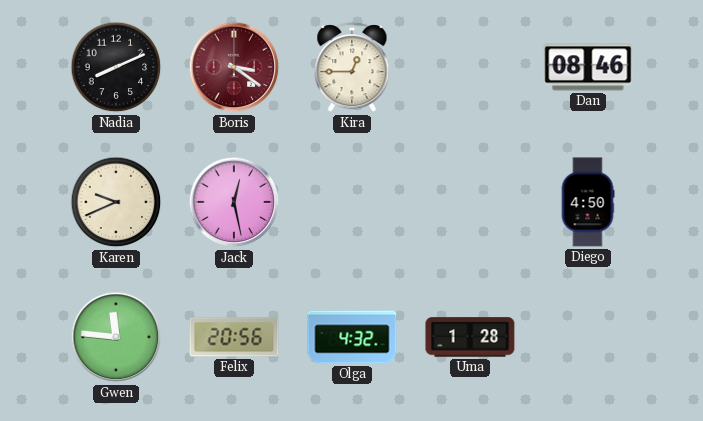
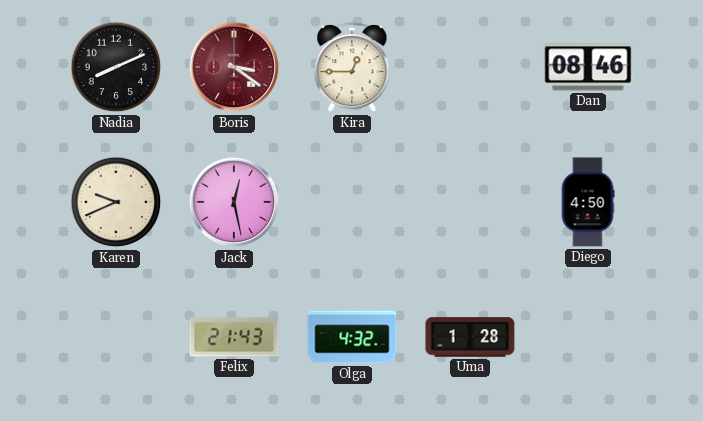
Gwen: 11:46 -> none (116, 337)
Felix: 20:56 -> 21:43 (234, 337)
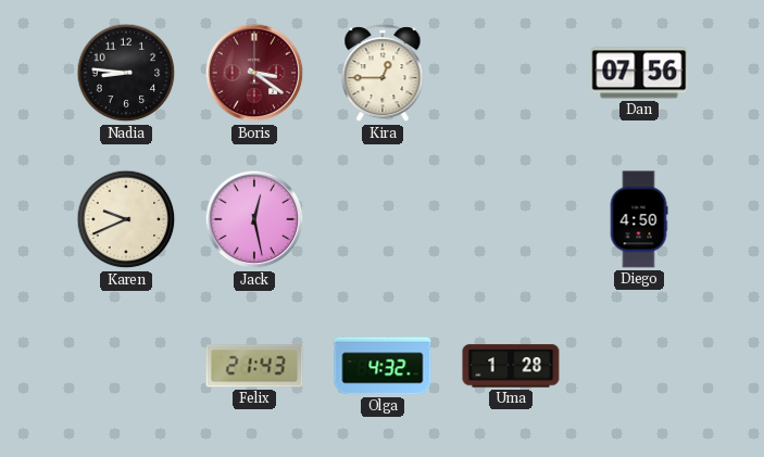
Nadia: 8:11 -> 8:46 (126, 73)
Dan: 08:46 -> 07:56 (639, 73)
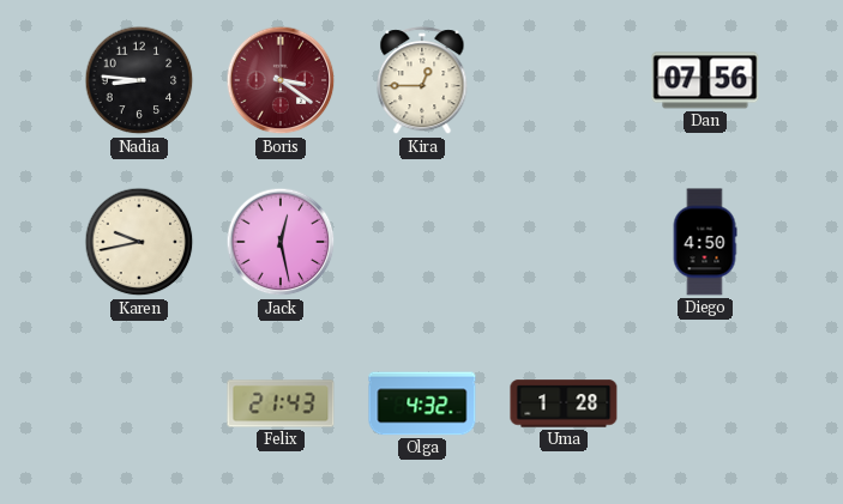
Karen: 9:41 -> 9:43 (139, 242)
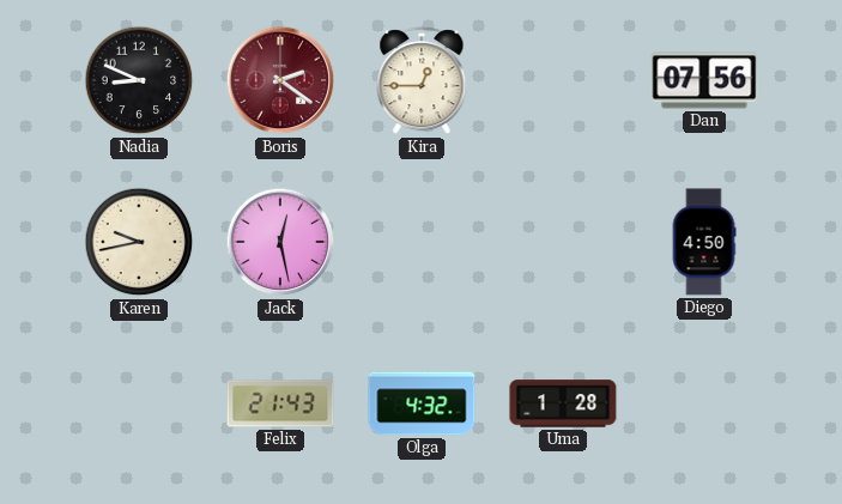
Nadia: 8:46 -> 8:49 (139, 80)
Boris: 3:21 -> 2:21 (280, 80)
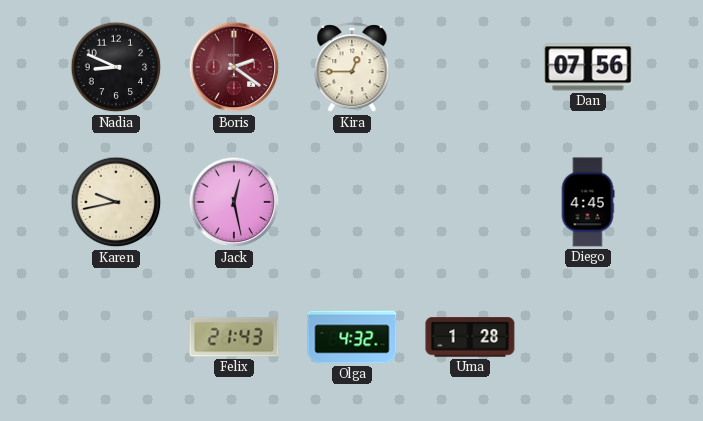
Diego: 4:50 -> 4:45 (588, 202)
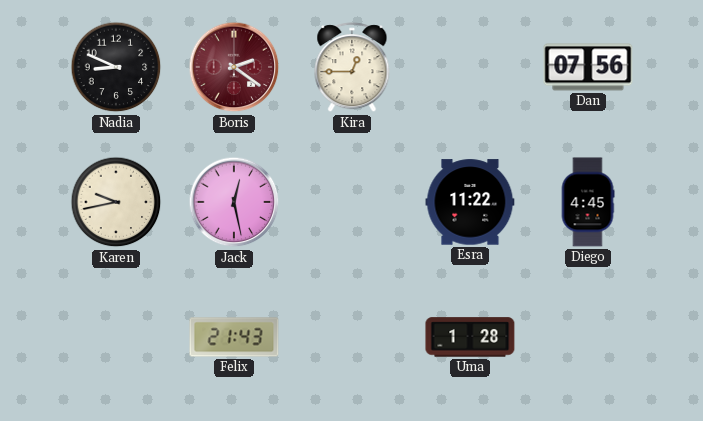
Esra: none -> 11:22 (470, 202)
Olga: 4:32 -> none (352, 337)
